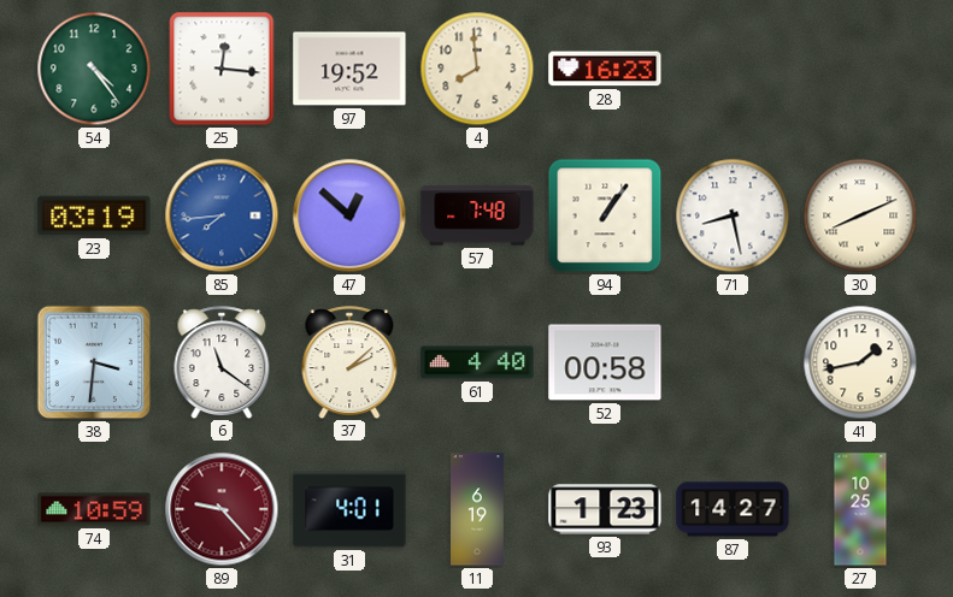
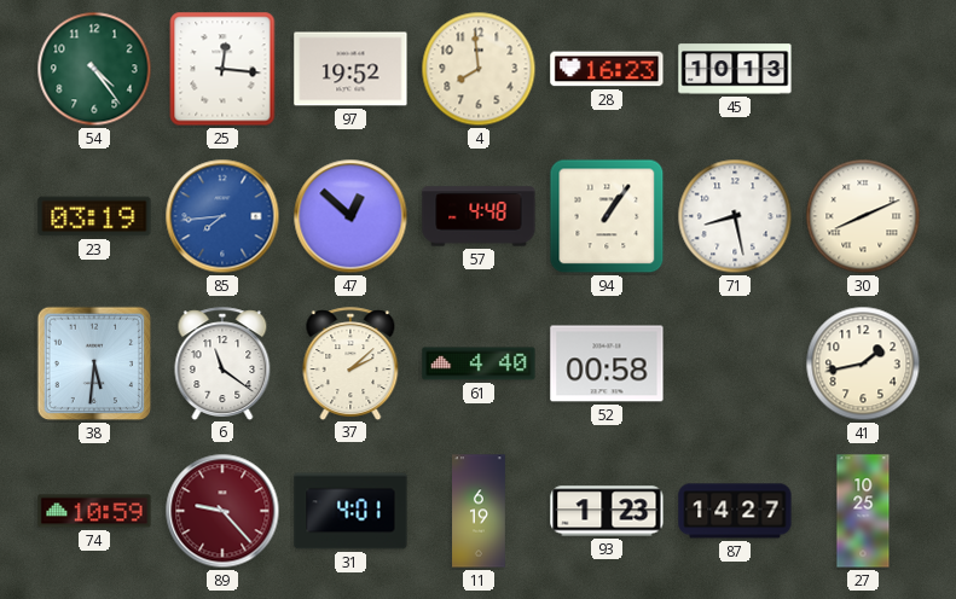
45: none -> 10:13 (735, 69)
57: 7:48 -> 4:48 (479, 216)
38: 3:31 -> 5:31 (94, 364)
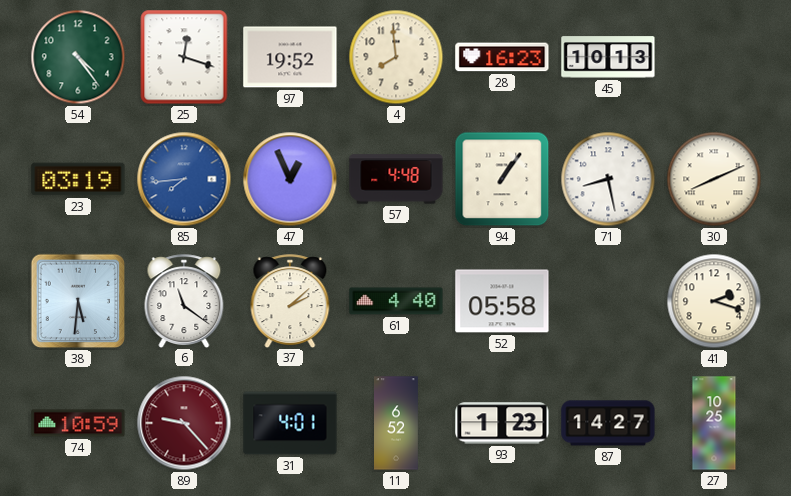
25: 12:16 -> 12:18 (184, 57)
47: 12:52 -> 12:56 (290, 179)
52: 00:58 -> 05:58 (502, 301)
41: 1:43 -> 2:18 (714, 301)
11: 6:19 -> 6:52 (397, 423)
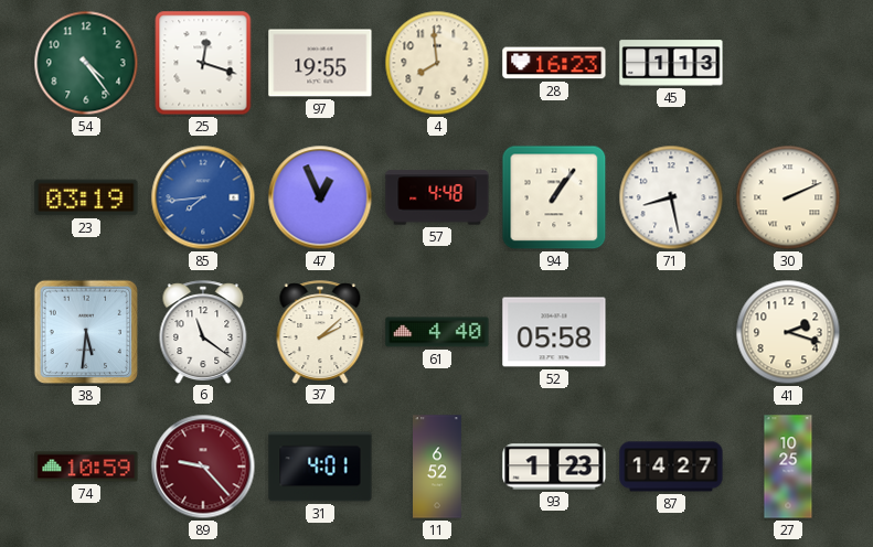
97: 19:52 -> 19:55 (320, 63)
45: 10:13 -> 1:13 (671, 63)
30: 8:11 -> 2:11 (788, 197)
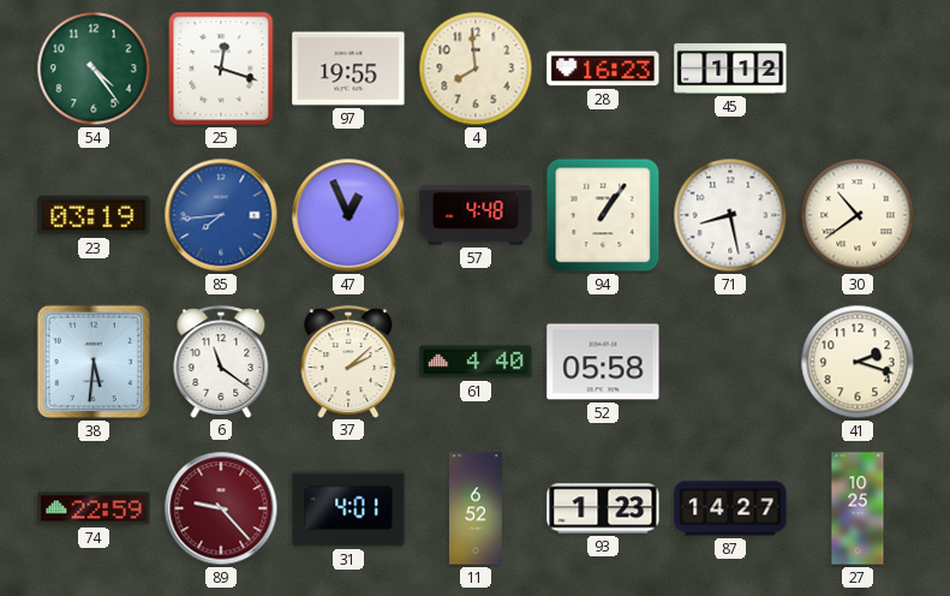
45: 1:13 -> 1:12 (730, 68)
30: 2:11 -> 10:39 (858, 215)
74: 10:59 -> 22:59 (94, 508)
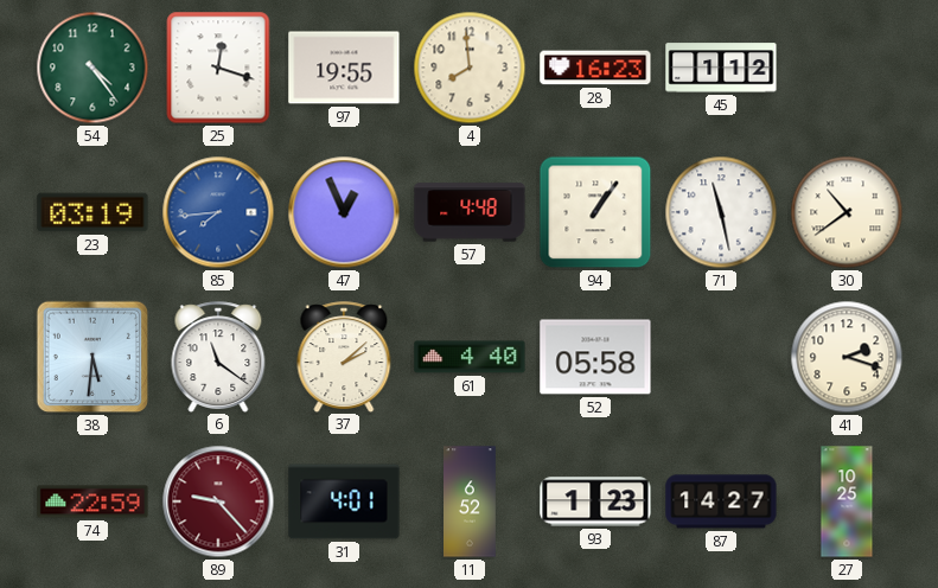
71: 8:28 -> 11:28 (721, 212)
